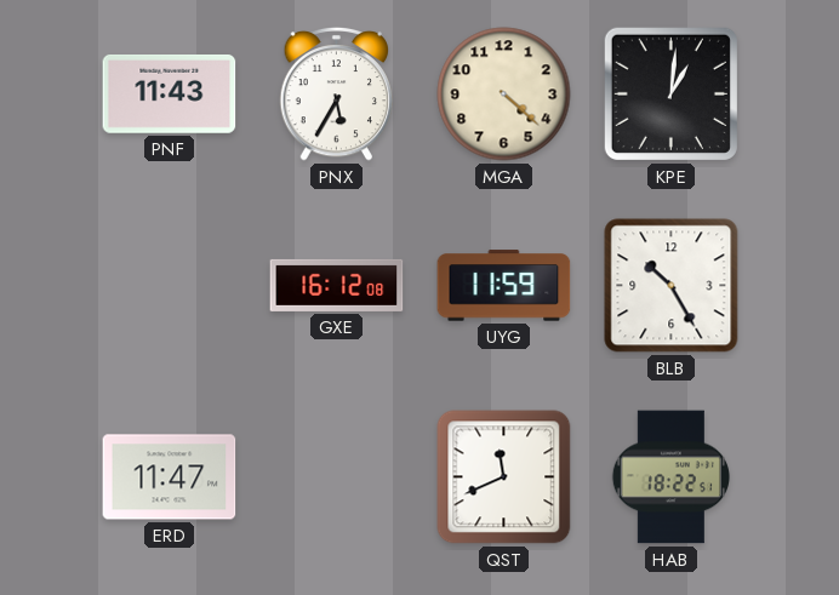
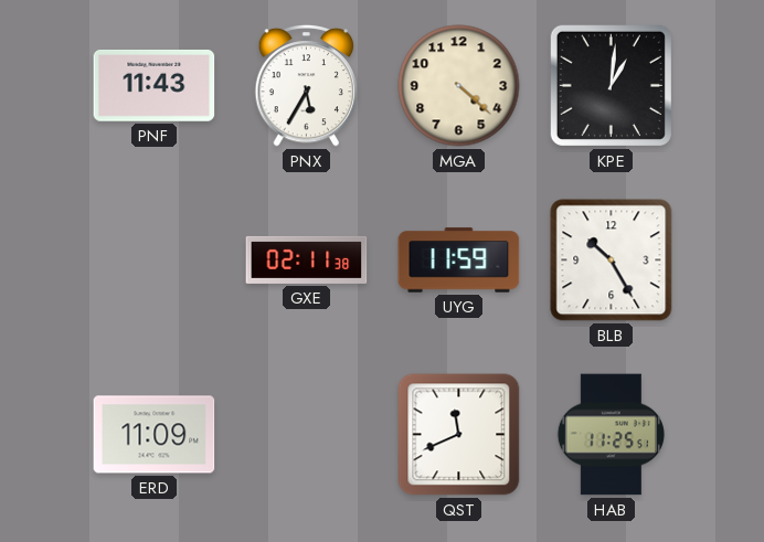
GXE: 16:12 -> 02:11 (307, 259)
ERD: 11:47 -> 11:09 (155, 435)
HAB: 18:22 -> 11:25 (611, 435)
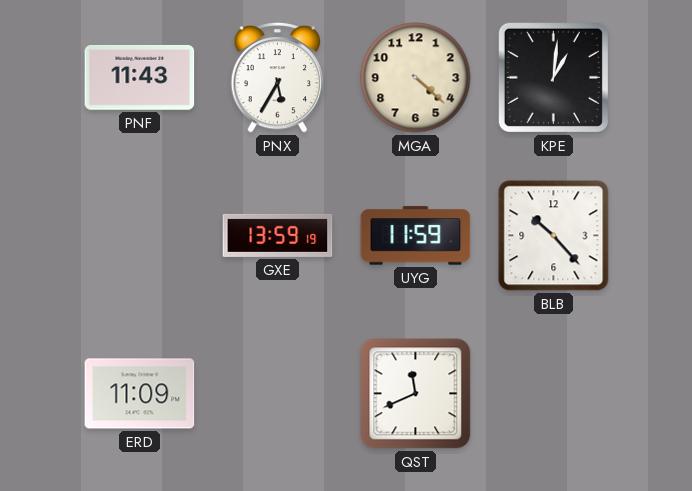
GXE: 02:11 -> 13:59 (278, 235)
BLB: 10:25 -> 10:23 (554, 236)
HAB: 11:25 -> none (611, 435)
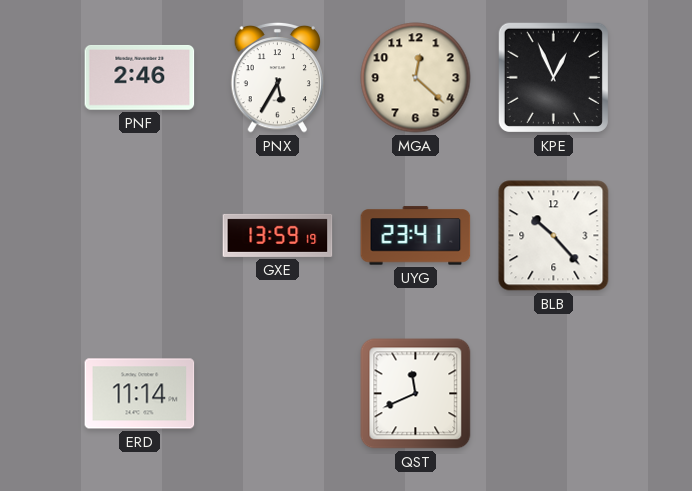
PNF: 11:43 -> 2:46 (140, 78)
MGA: 4:22 -> 12:22 (416, 78)
KPE: 1:01 -> 12:56 (553, 77)
UYG: 11:59 -> 23:41 (416, 236)
ERD: 11:09 -> 11:14 (140, 394)
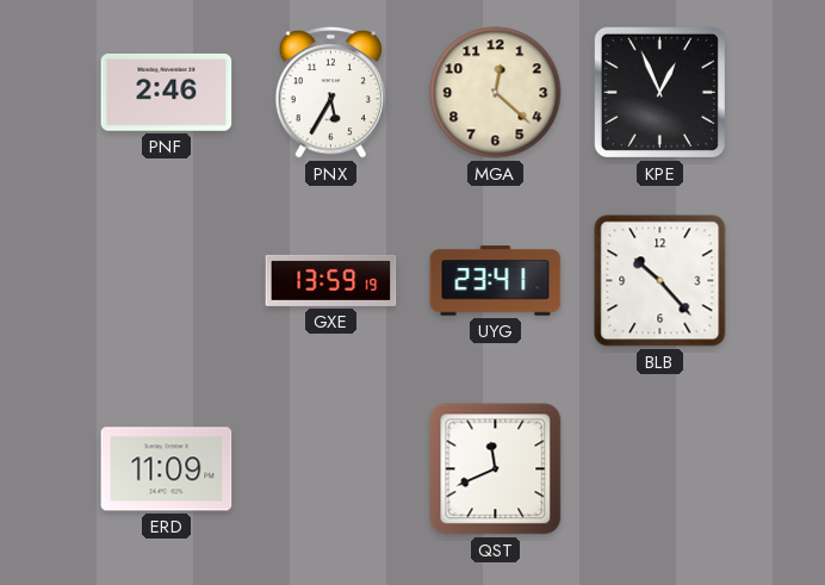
ERD: 11:14 -> 11:09 (167, 469)
